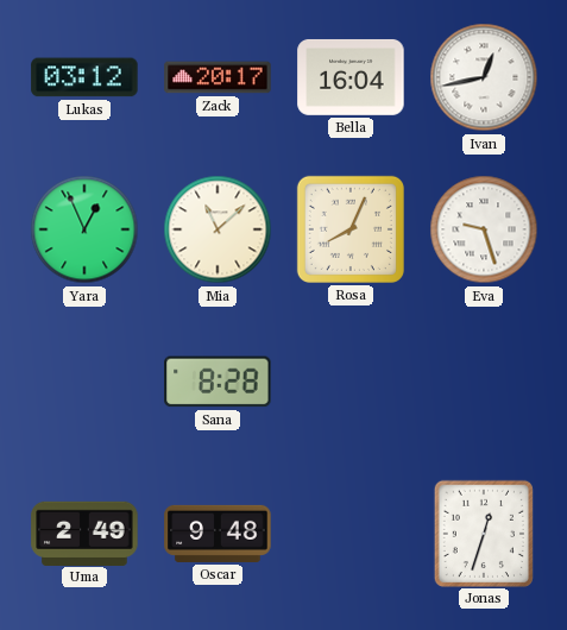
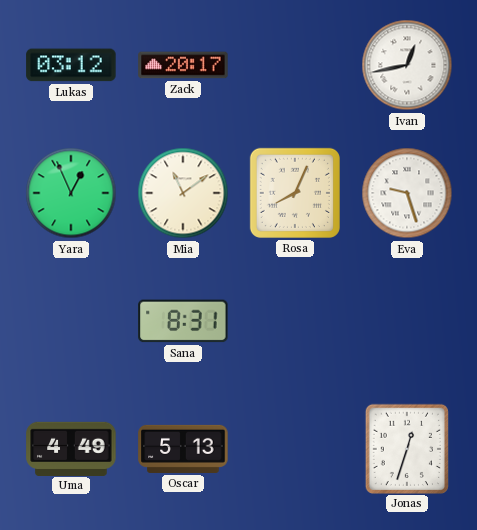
Bella: 16:04 -> none (351, 77)
Mia: 11:08 -> 11:09 (183, 193)
Sana: 8:28 -> 8:31 (183, 321)
Uma: 2:49 -> 4:49 (71, 448)
Oscar: 9:48 -> 5:13 (183, 449)
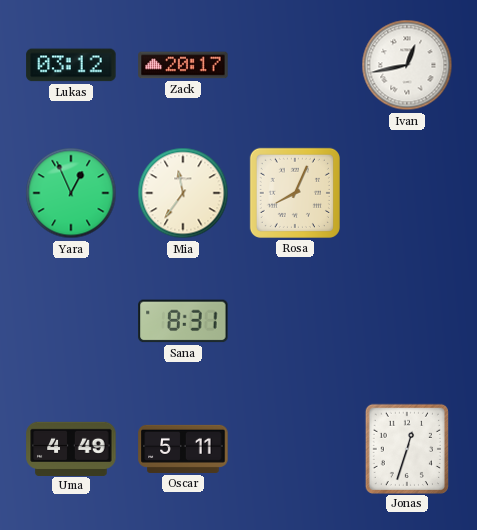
Mia: 11:09 -> 11:36 (183, 193)
Eva: 9:27 -> none (407, 193)
Oscar: 5:13 -> 5:11 (183, 449)
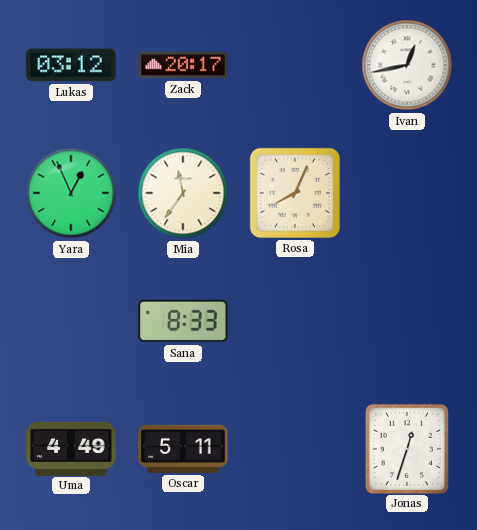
Sana: 8:31 -> 8:33 (183, 321)
